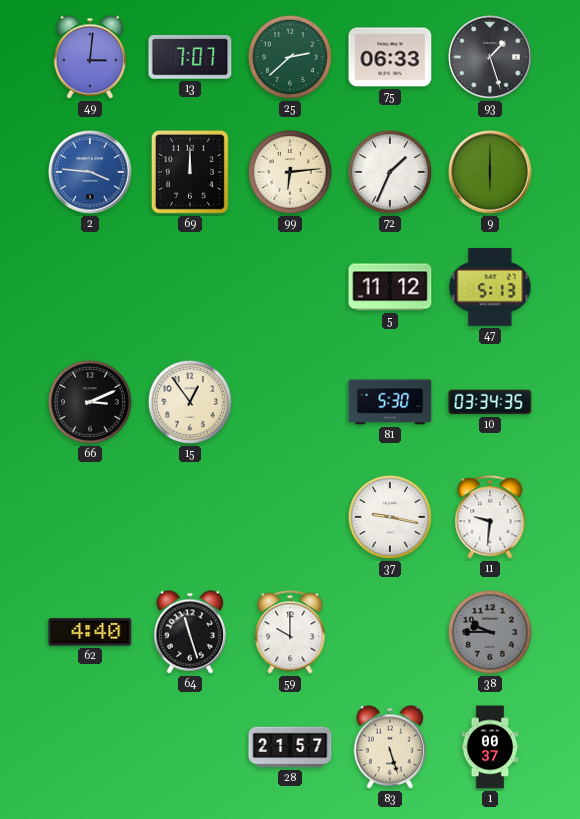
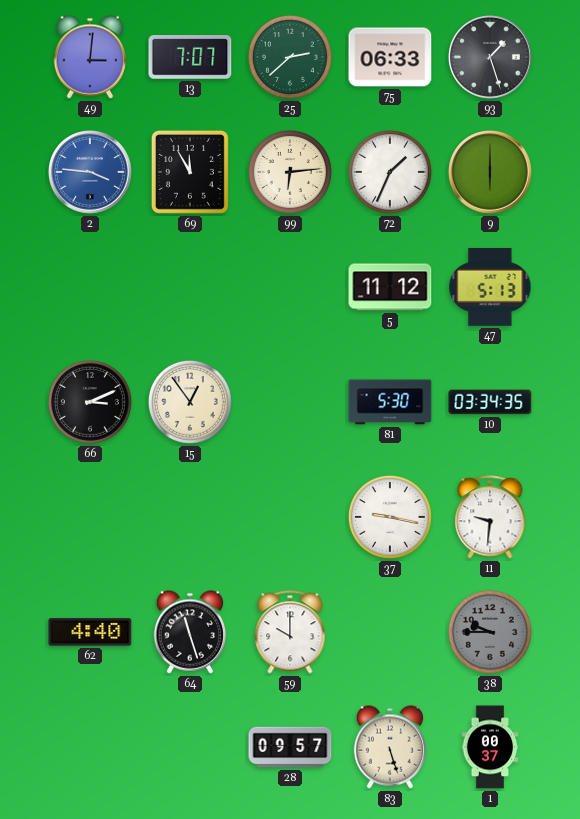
69: 12:00 -> 11:55 (190, 172)
28: 21:57 -> 09:57 (290, 747)
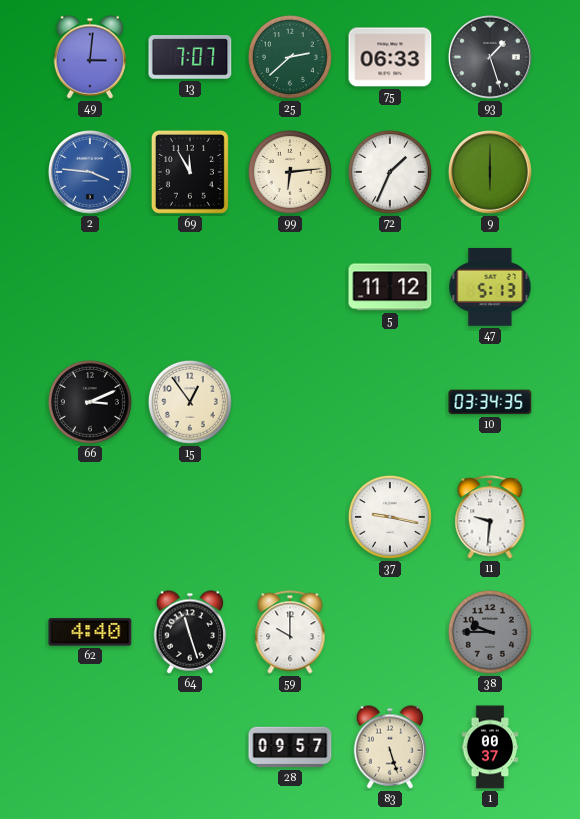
81: 5:30 -> none (390, 402)
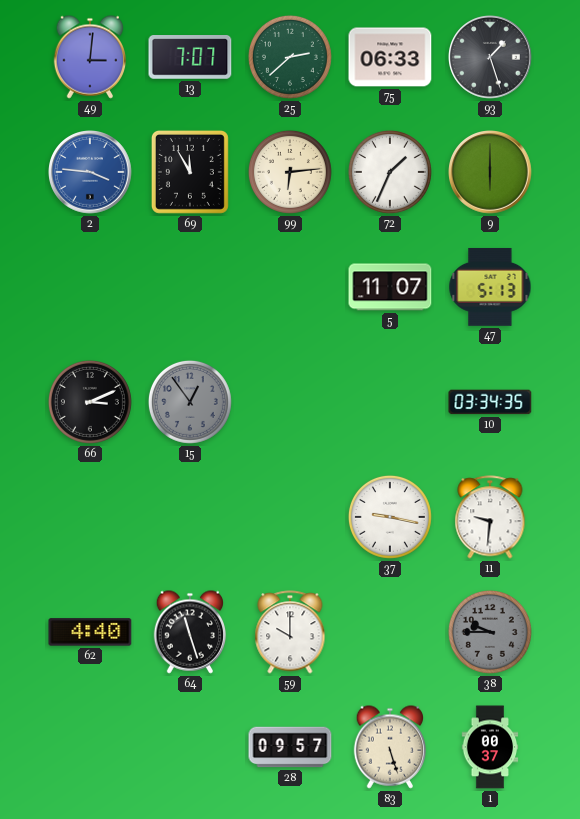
5: 11:12 -> 11:07 (390, 287)
15 dial: cream -> grey (190, 402)
